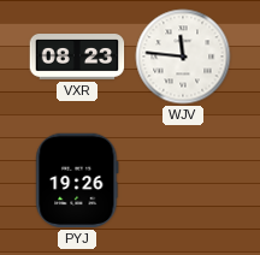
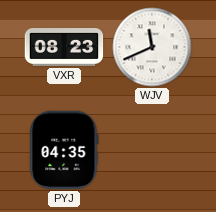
WJV: 11:46 -> 11:41 (152, 47)
PYJ: 19:26 -> 04:35 (64, 150)
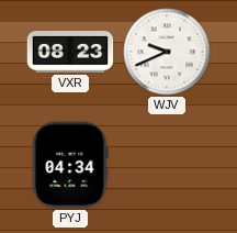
WJV: 11:41 -> 9:41 (167, 52)
PYJ: 04:35 -> 04:34 (70, 165)
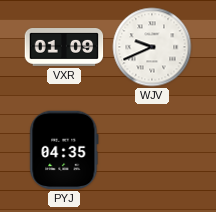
VXR: 08:23 -> 01:09 (64, 48)
PYJ: 04:34 -> 04:35 (64, 150)
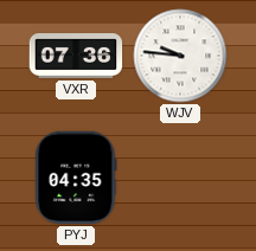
VXR: 01:09 -> 07:36 (76, 57)
WJV: 9:41 -> 9:46 (180, 56)
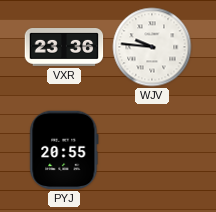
VXR: 07:36 -> 23:36 (64, 48)
PYJ: 04:35 -> 20:55 (64, 150)
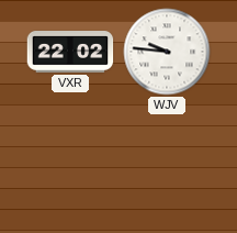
VXR: 23:36 -> 22:02 (70, 53)
PYJ: 20:55 -> none (64, 150)
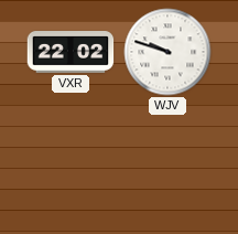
WJV: 9:46 -> 9:48 (167, 52)
